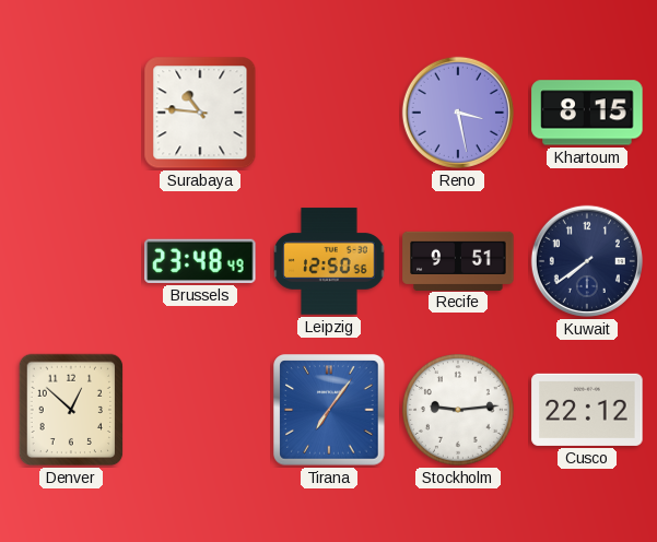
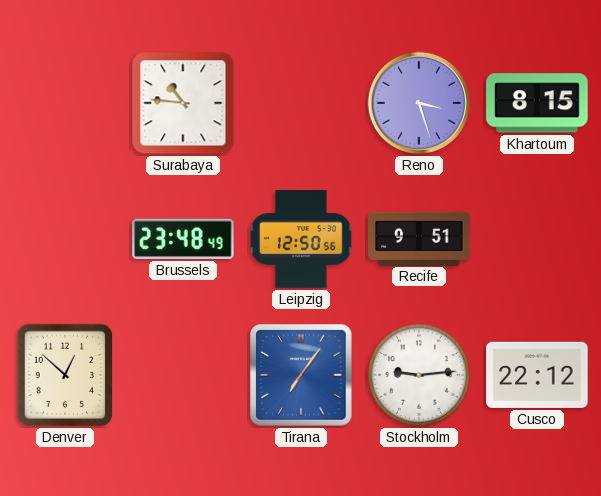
Reno: 3:28 -> 3:27 (419, 103)
Kuwait: 7:39 -> none (587, 261)
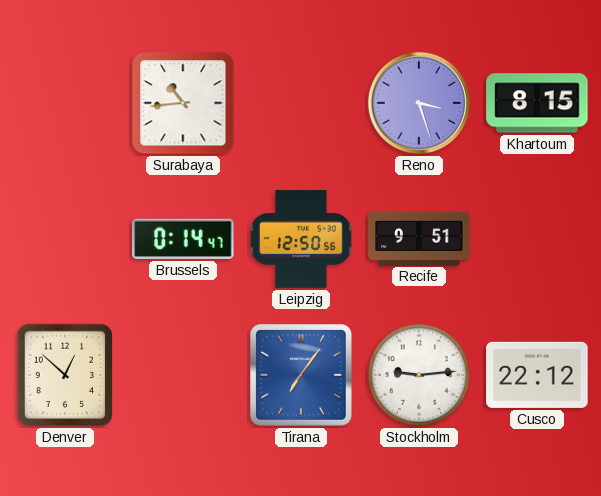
Surabaya: 10:46 -> 10:44 (183, 103)
Brussels: 23:48 -> 0:14 (183, 239)
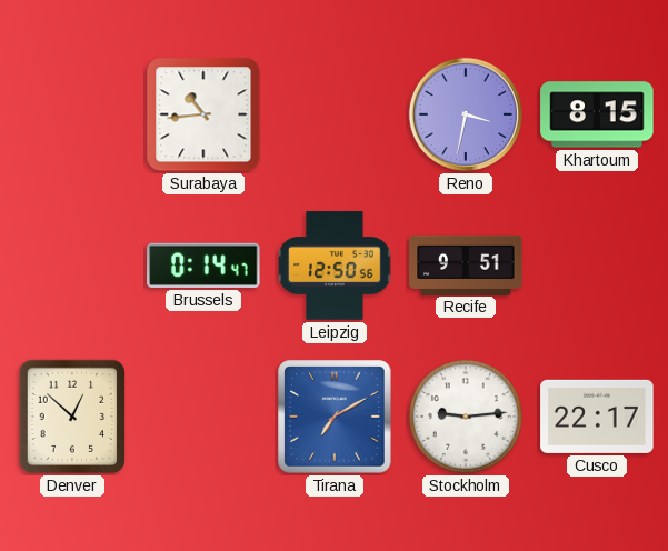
Reno: 3:27 -> 3:32 (466, 114)
Tirana: 7:06 -> 7:10 (335, 417)
Cusco: 22:12 -> 22:17 (597, 417)
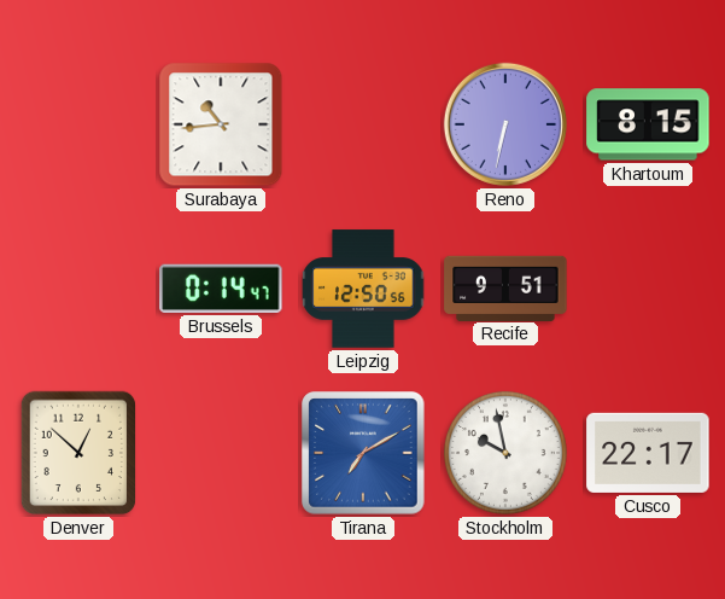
Reno: 3:32 -> 6:32 (505, 124)
Stockholm: 9:14 -> 9:58 (505, 453)
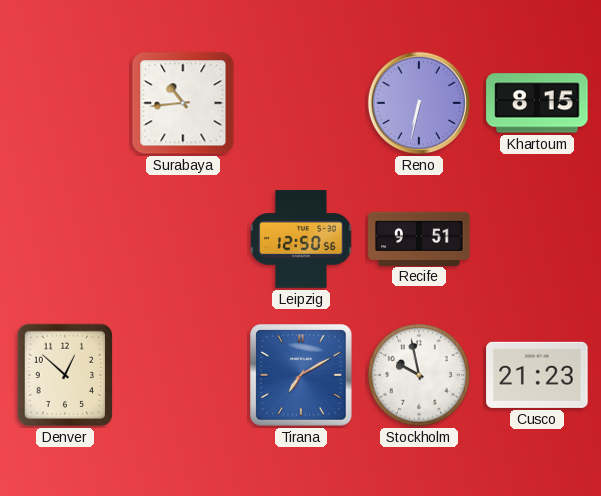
Brussels: 0:14 -> none (221, 289)
Cusco: 22:17 -> 21:23 (537, 375)
